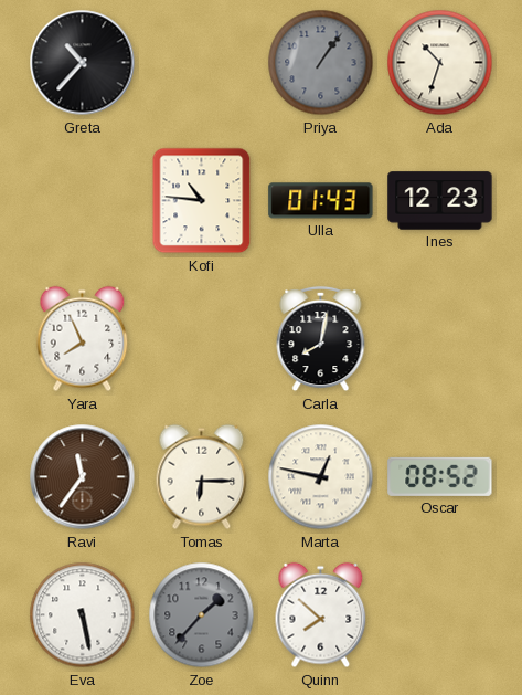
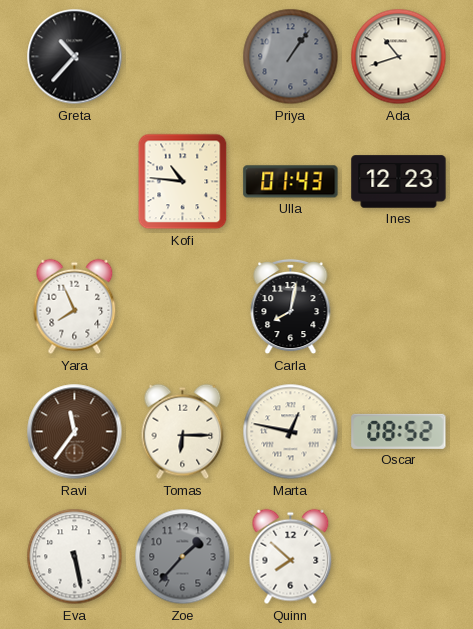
Ada: 10:33 -> 10:42 (399, 57)
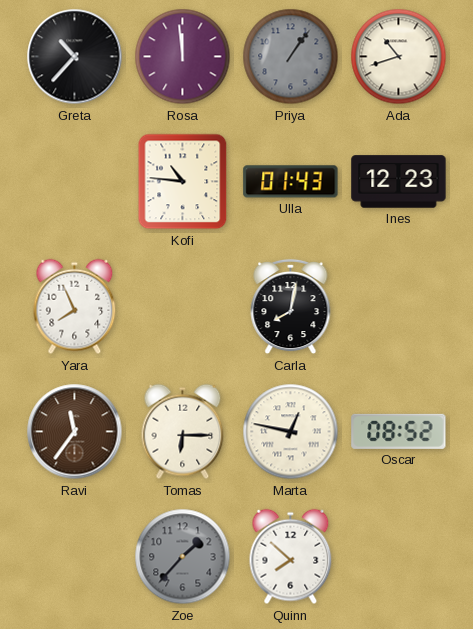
Rosa: none -> 11:59 (183, 57)
Eva: 5:28 -> none (75, 557)
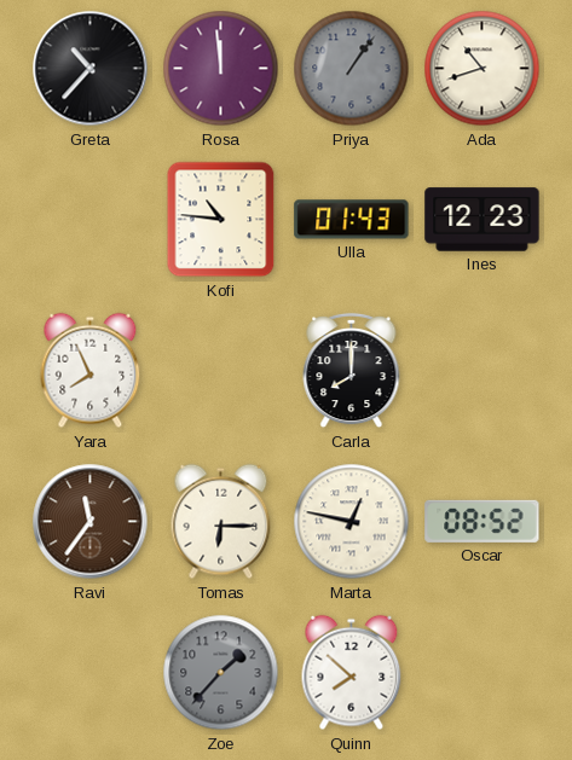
Carla: 8:02 -> 8:00 (352, 371)
